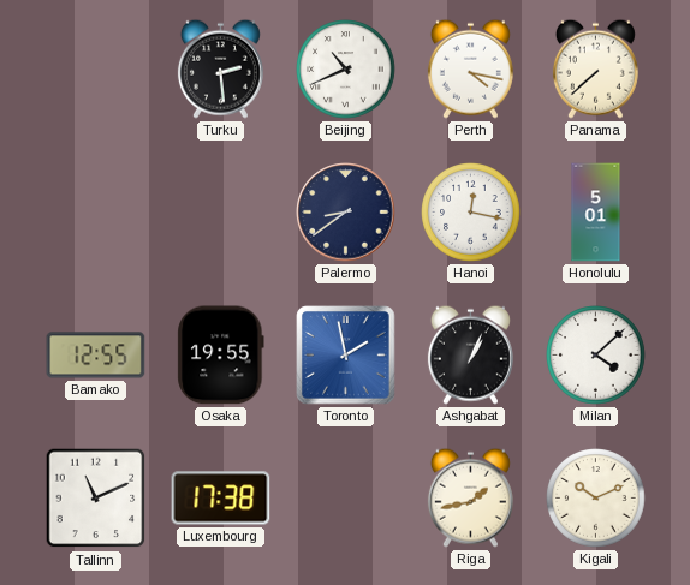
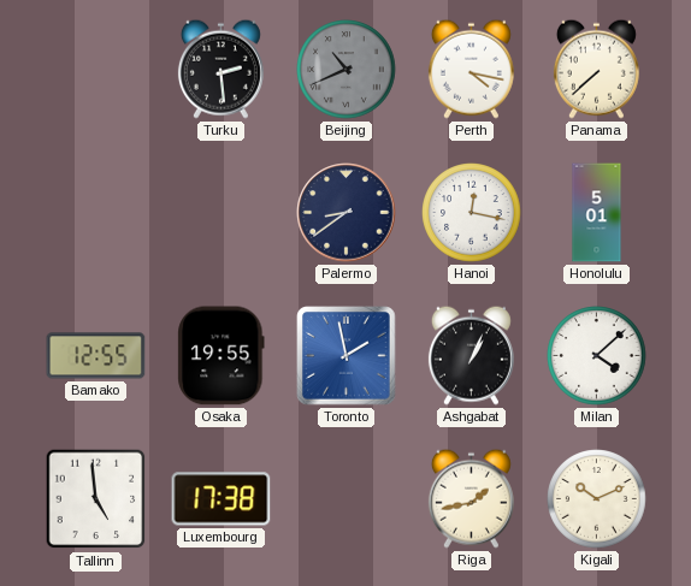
Beijing dial: white -> grey (347, 70)
Tallinn: 11:11 -> 4:59 (96, 499)
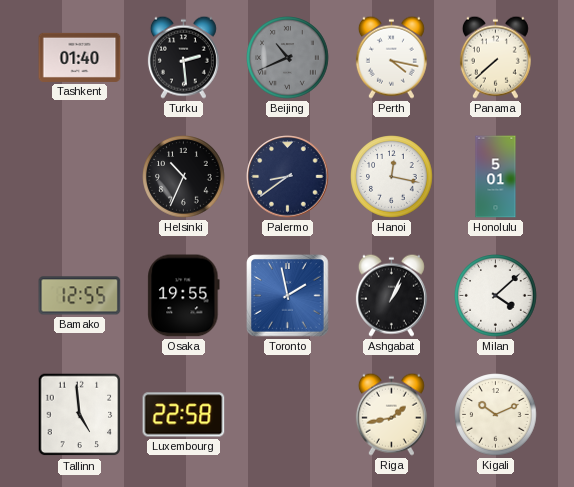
Tashkent: none -> 01:40 (80, 57)
Helsinki: none -> 10:34 (184, 177)
Luxembourg: 17:38 -> 22:58 (184, 415)
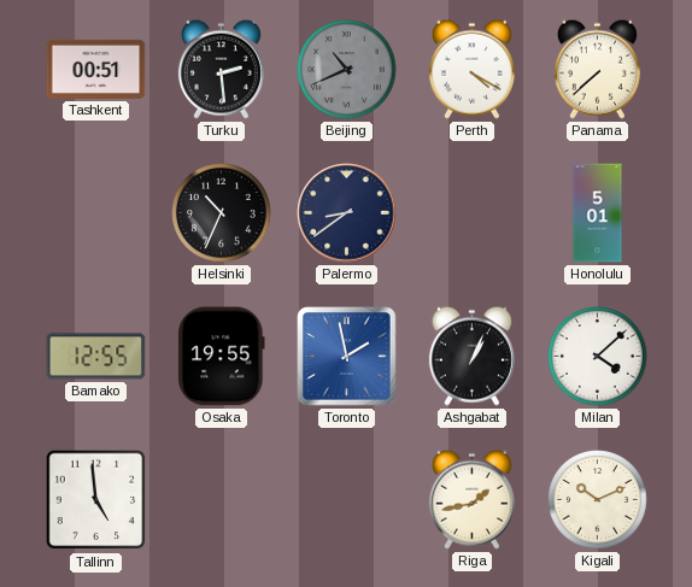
Tashkent: 01:40 -> 00:51 (96, 69)
Perth: 4:17 -> 4:20 (471, 69)
Hanoi: 12:17 -> none (392, 177)
Luxembourg: 22:58 -> none (184, 415)
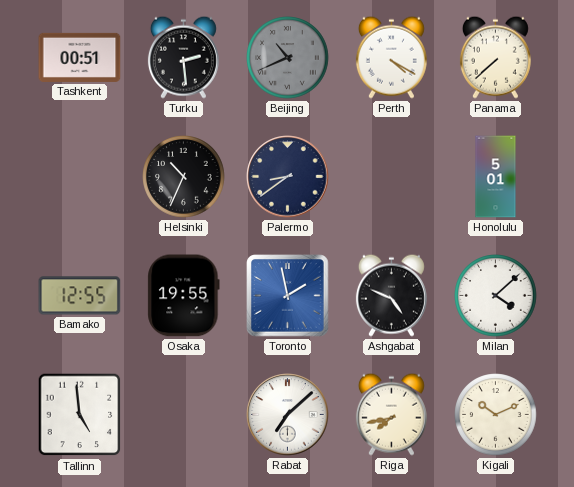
Ashgabat: 1:04 -> 4:49 (391, 295)
Rabat: none -> 7:08 (288, 415)
Riga: 1:43 -> 7:43 (391, 414)
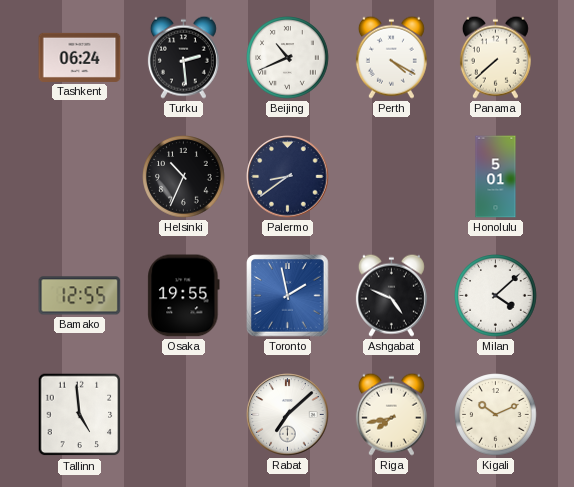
Tashkent: 00:51 -> 06:24 (80, 57)
Beijing dial: grey -> white (288, 58)
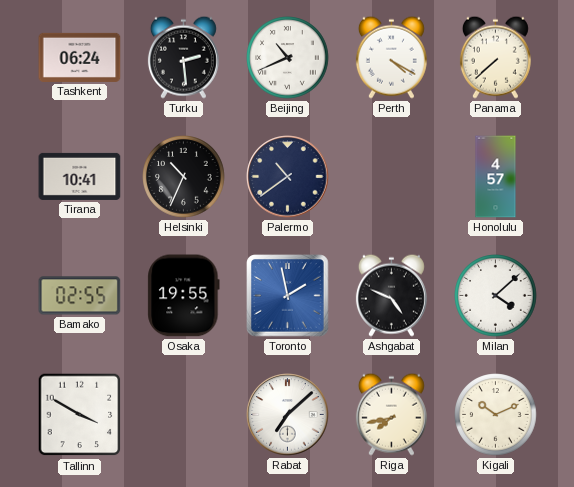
Tirana: none -> 10:41 (80, 176)
Palermo: 8:39 -> 10:39 (288, 177)
Honolulu: 5:01 -> 4:57 (496, 177)
Bamako: 12:55 -> 02:55 (80, 296)
Tallinn: 4:59 -> 3:50 (80, 415)
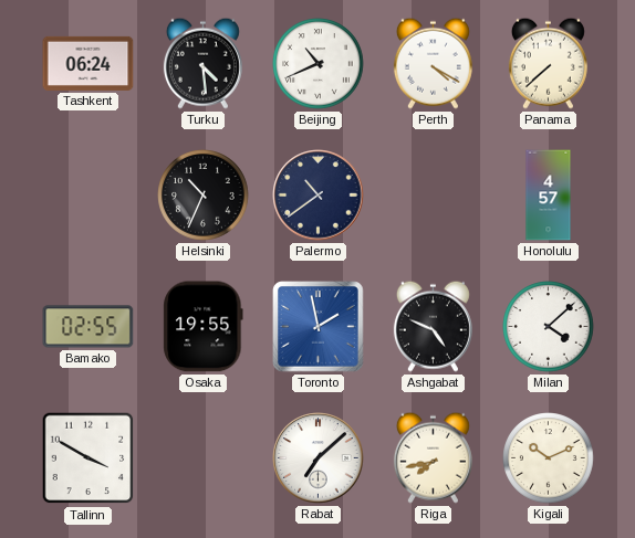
Turku: 2:29 -> 4:29 (202, 63)
Tirana: 10:41 -> none (80, 176)
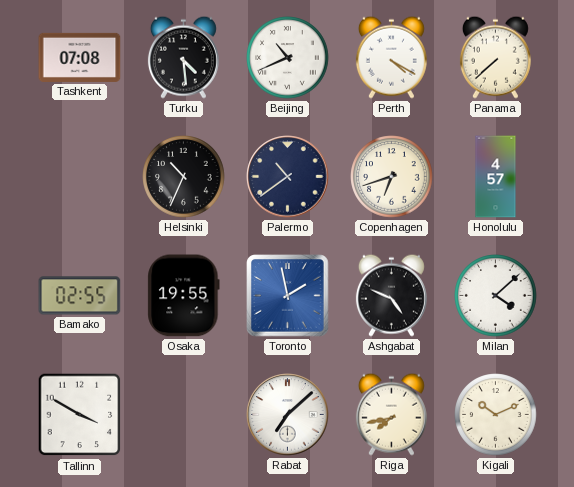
Tashkent: 06:24 -> 07:08 (80, 57)
Copenhagen: none -> 6:42 (392, 177)
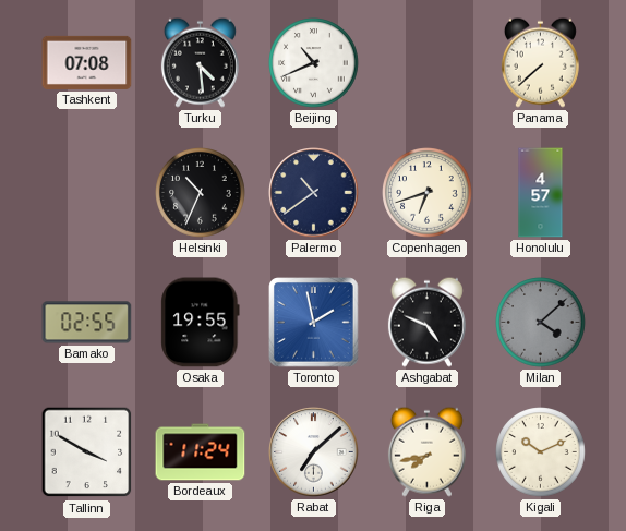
Perth: 4:20 -> none (391, 57)
Milan dial: white -> grey (541, 323)
Bordeaux: none -> 11:24 (201, 452)
